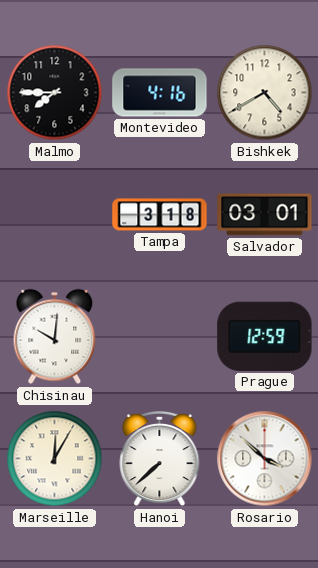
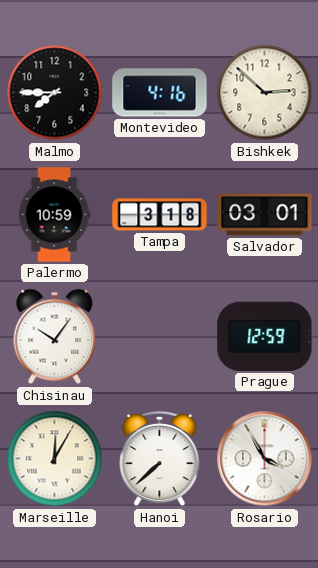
Bishkek: 4:40 -> 2:52 (265, 93)
Palermo: none -> 10:59 (54, 215)
Chisinau: 10:01 -> 10:06 (55, 337)
Rosario: 3:52 -> 3:55 (265, 459)
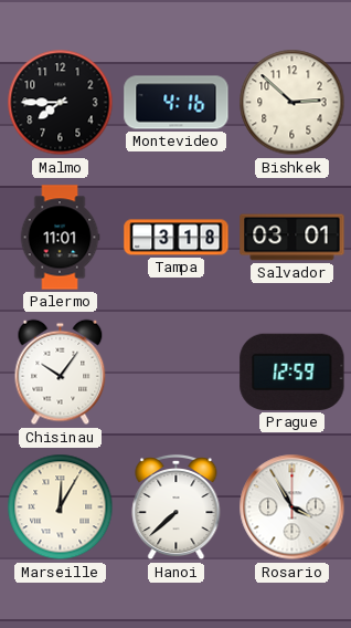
Palermo: 10:59 -> 11:01 (60, 238)
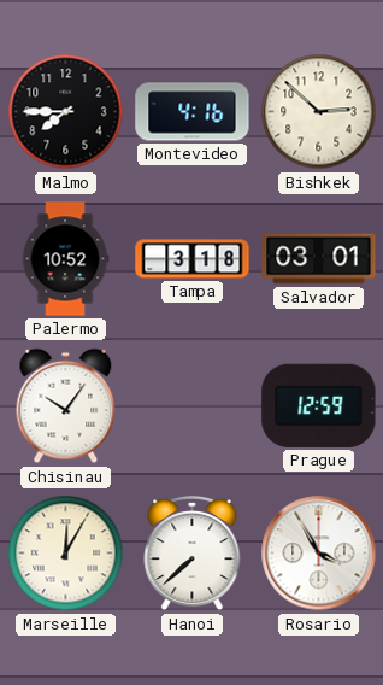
Palermo: 11:01 -> 10:52 (65, 259)
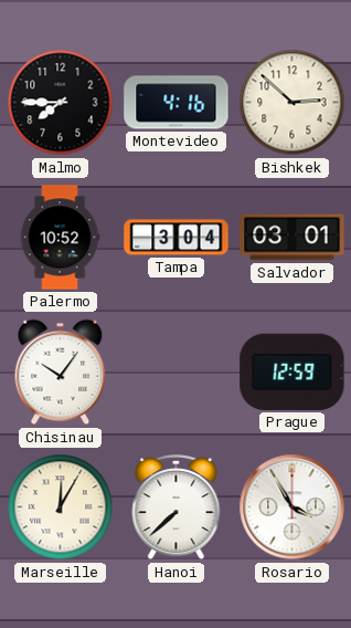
Tampa: 3:18 -> 3:04 (177, 238)
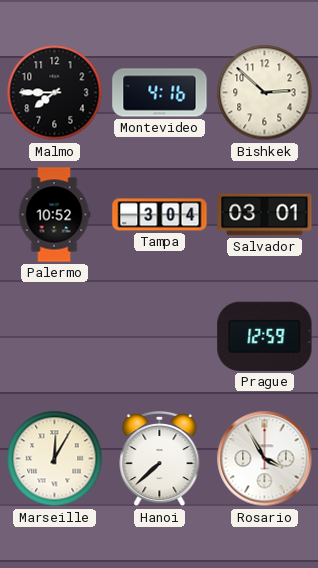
Chisinau: 10:06 -> none (61, 373)
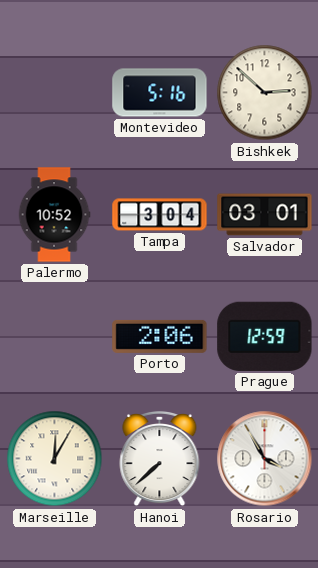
Malmo: 7:45 -> none (55, 93)
Montevideo: 4:16 -> 5:16 (160, 93)
Porto: none -> 2:06 (160, 336)
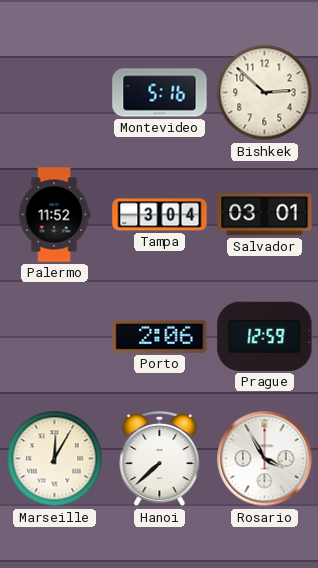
Palermo: 10:52 -> 11:52 (54, 215)
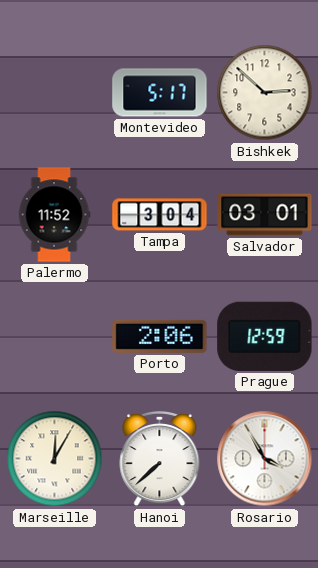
Montevideo: 5:16 -> 5:17 (160, 93)
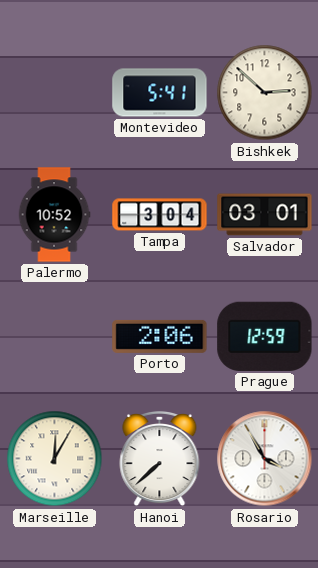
Montevideo: 5:17 -> 5:41 (160, 93)
Palermo: 11:52 -> 10:52 (54, 215)
